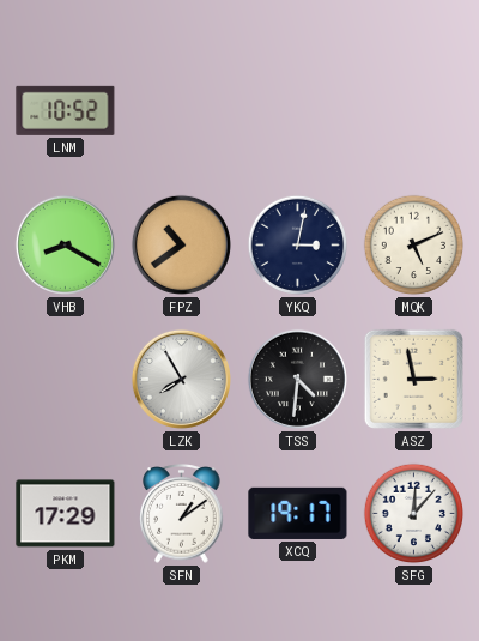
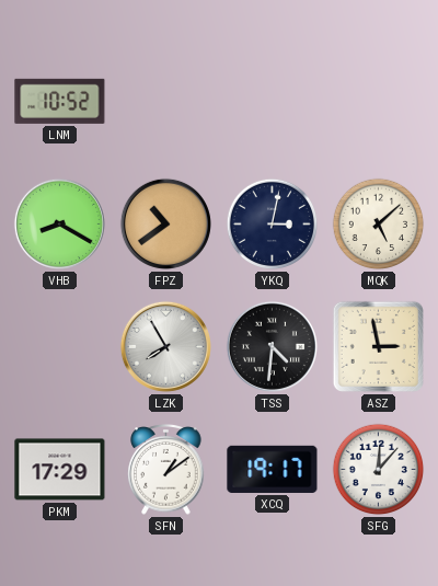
MQK: 5:11 -> 5:08 (379, 225)
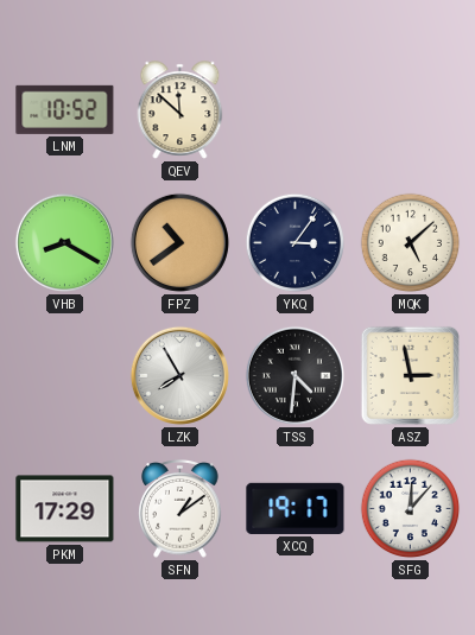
QEV: none -> 11:52 (180, 110)
YKQ: 3:02 -> 3:06 (296, 243)
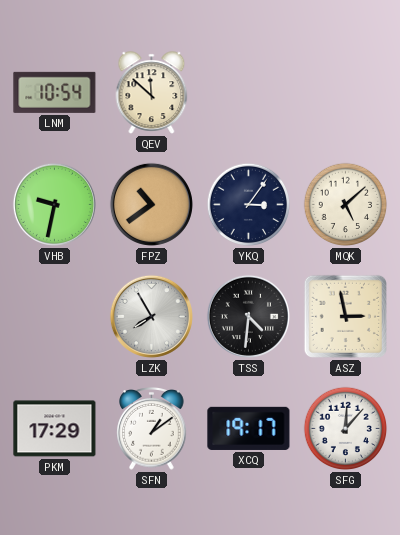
LNM: 10:52 -> 10:54 (55, 92)
VHB: 8:20 -> 9:32 (54, 204)
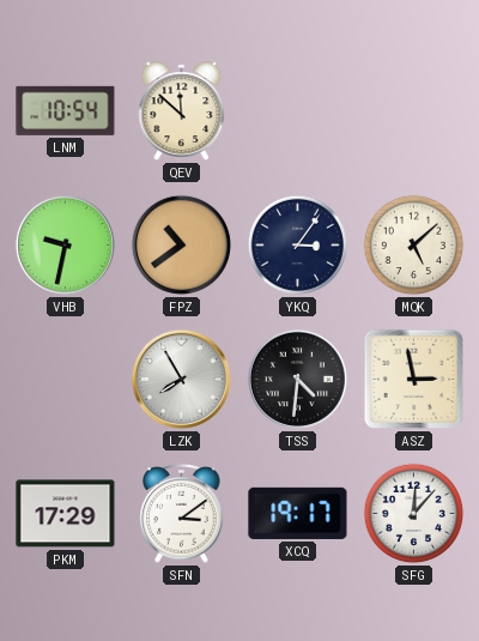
SFN: 1:09 -> 3:09 (182, 514)
